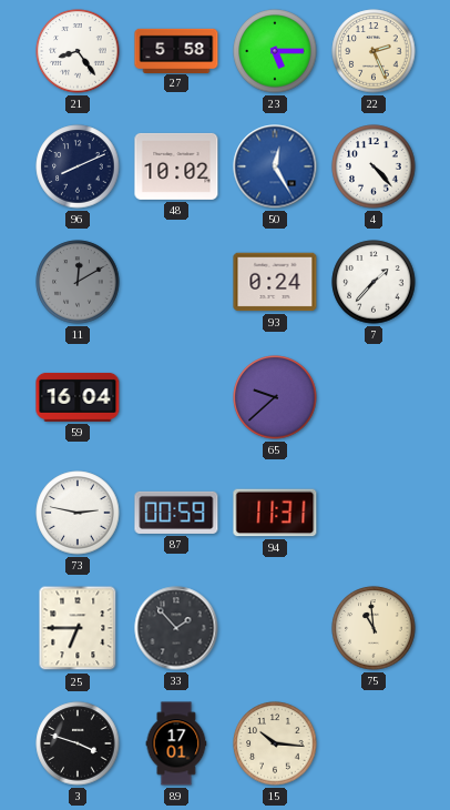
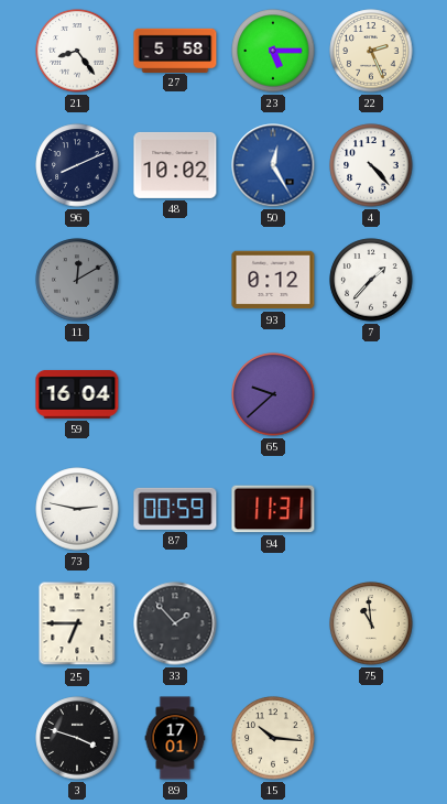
93: 0:24 -> 0:12 (273, 280)
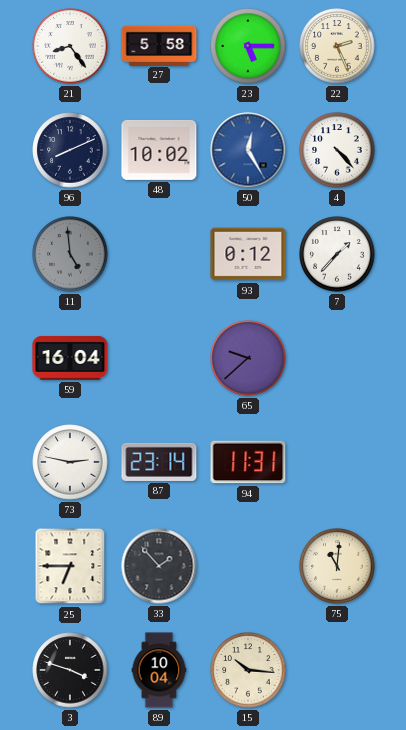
11: 12:10 -> 4:59 (70, 254)
87: 00:59 -> 23:14 (159, 462)
75: 10:59 -> 11:01 (337, 566)
89: 17:01 -> 10:04 (159, 670)
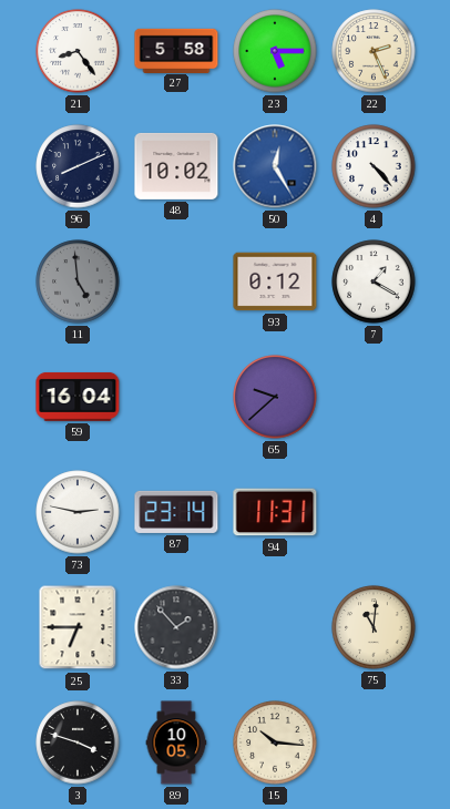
7: 1:37 -> 1:20 (374, 281)
89: 10:04 -> 10:05 (176, 743)
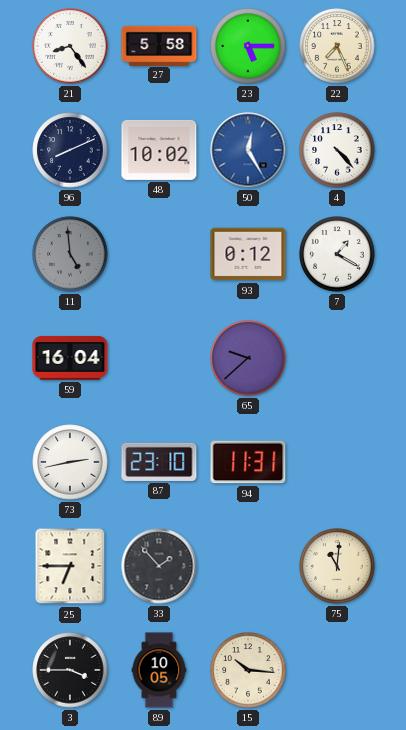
22: 2:26 -> 7:26 (337, 46)
73: 2:47 -> 2:43 (70, 462)
87: 23:14 -> 23:10 (159, 462)
3: 3:48 -> 3:45 (70, 670)
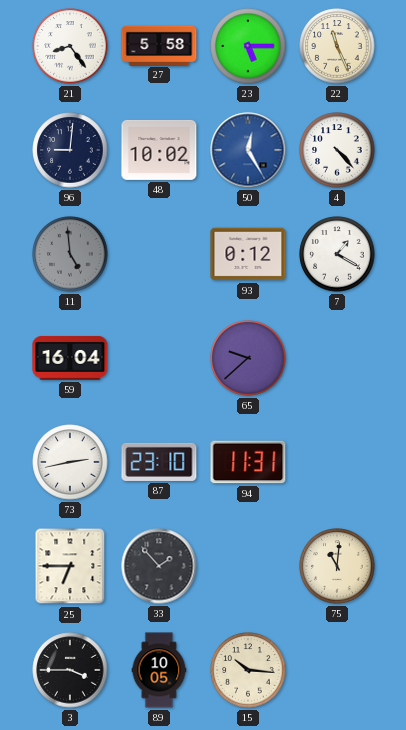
22: 7:26 -> 11:26 (337, 46)
96: 8:11 -> 9:01 (70, 150)
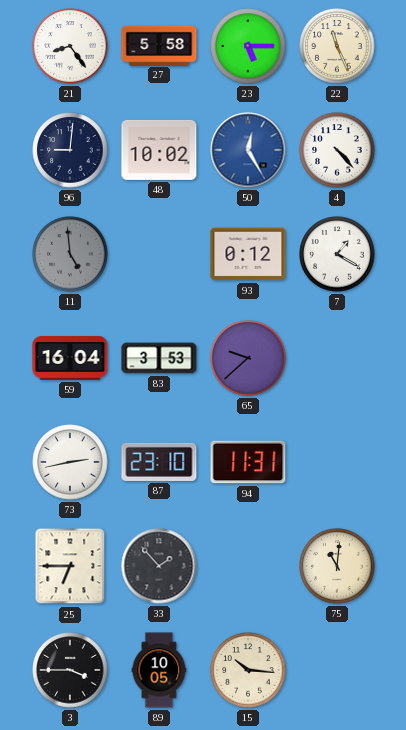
83: none -> 3:53 (159, 358)
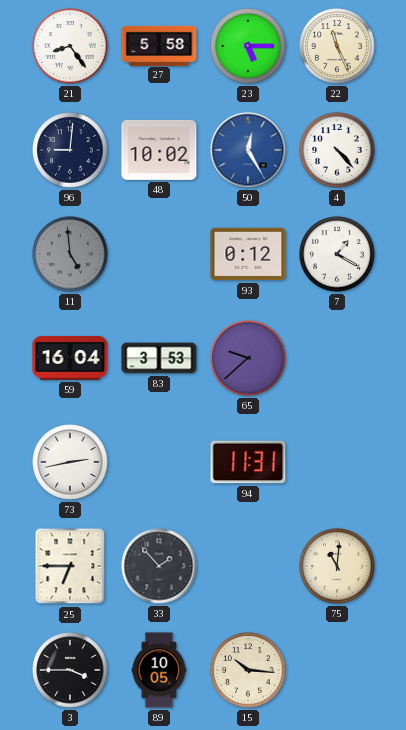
87: 23:10 -> none (159, 462)
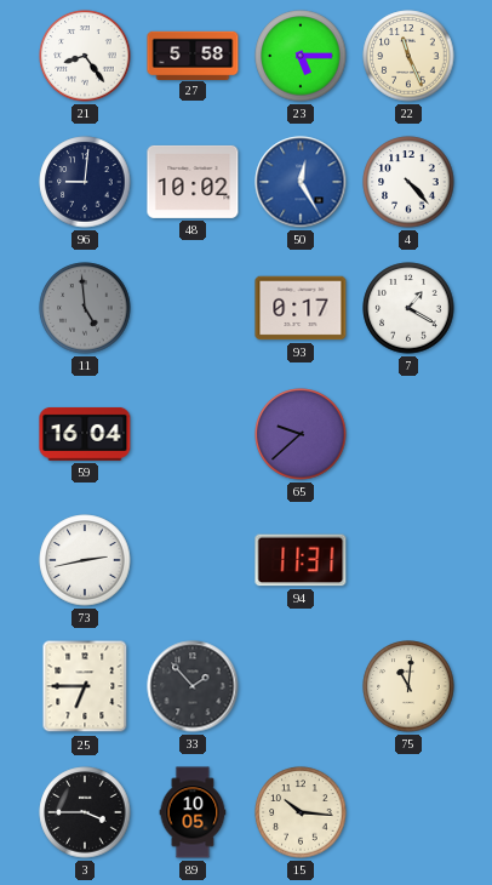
93: 0:12 -> 0:17 (301, 308)
83: 3:53 -> none (159, 358)
